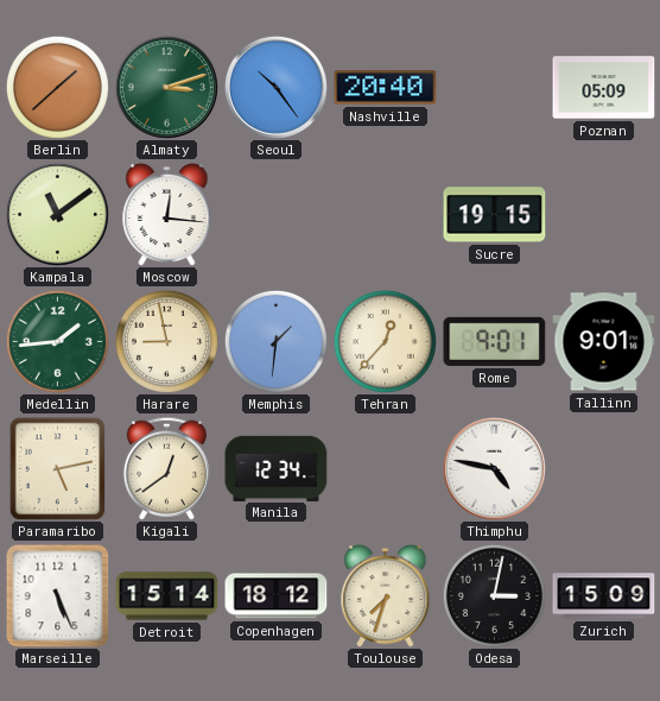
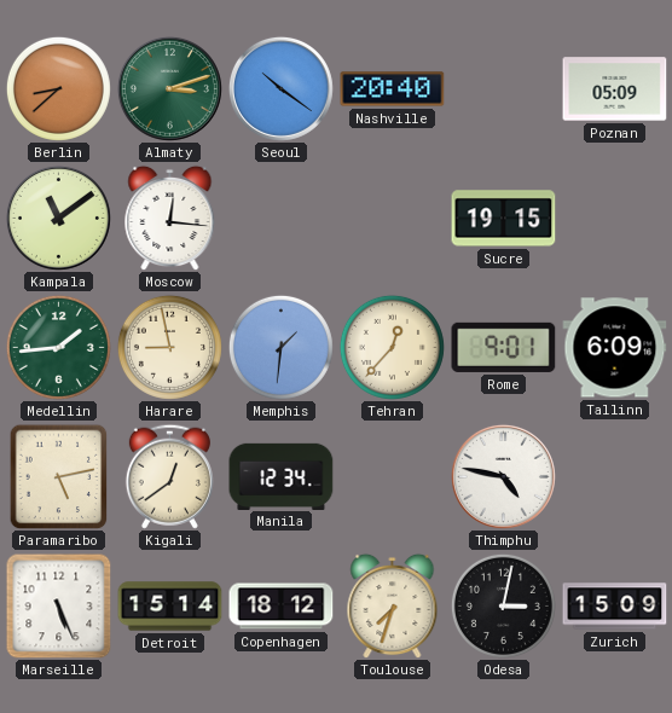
Berlin: 1:38 -> 8:38 (58, 88)
Seoul: 10:24 -> 10:21 (280, 88)
Tallinn: 9:01 -> 6:09 (615, 348)
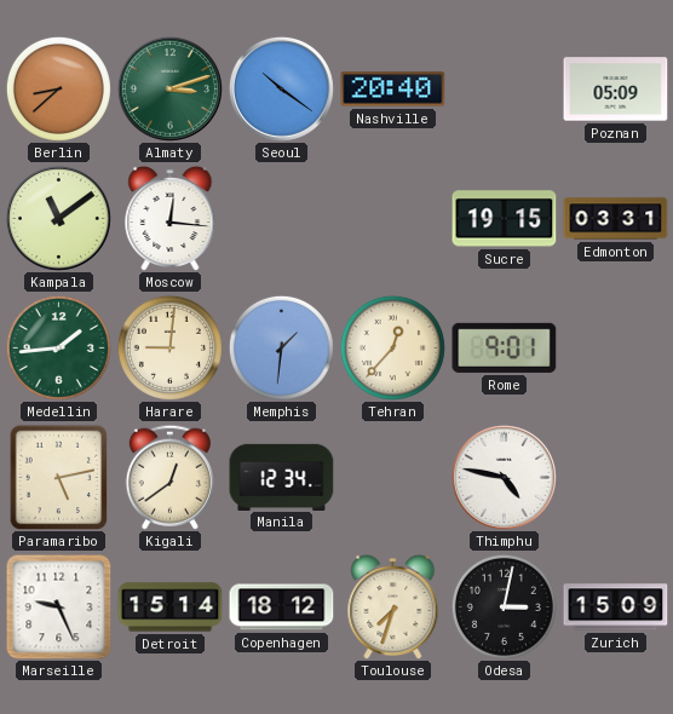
Edmonton: none -> 03:31 (616, 219)
Harare: 8:58 -> 9:01 (169, 347)
Tallinn: 6:09 -> none (615, 348)
Marseille: 5:26 -> 9:26 (59, 608)
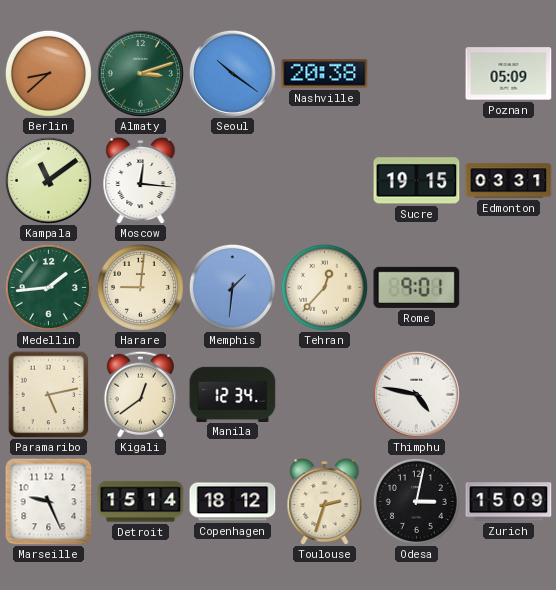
Nashville: 20:40 -> 20:38 (325, 74)
Toulouse: 7:33 -> 2:33 (325, 501)
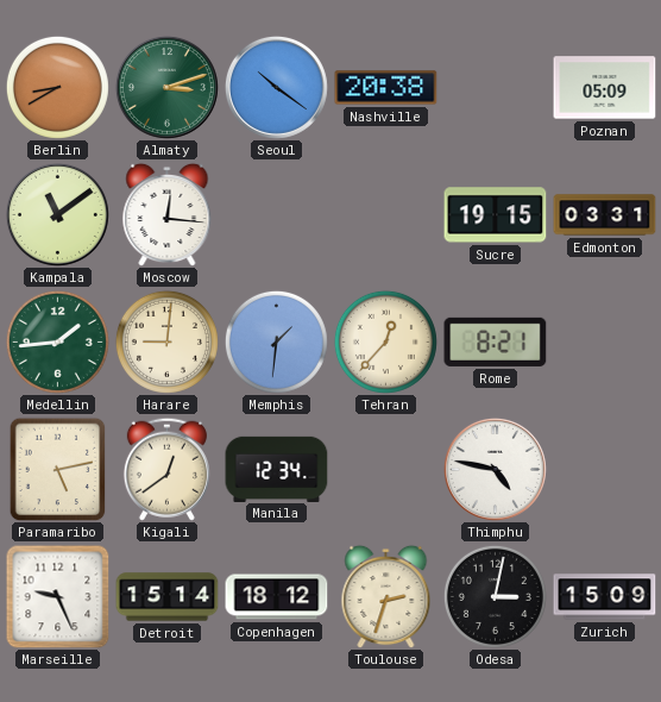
Berlin: 8:38 -> 8:40 (57, 87)
Rome: 9:01 -> 8:21 (496, 341)
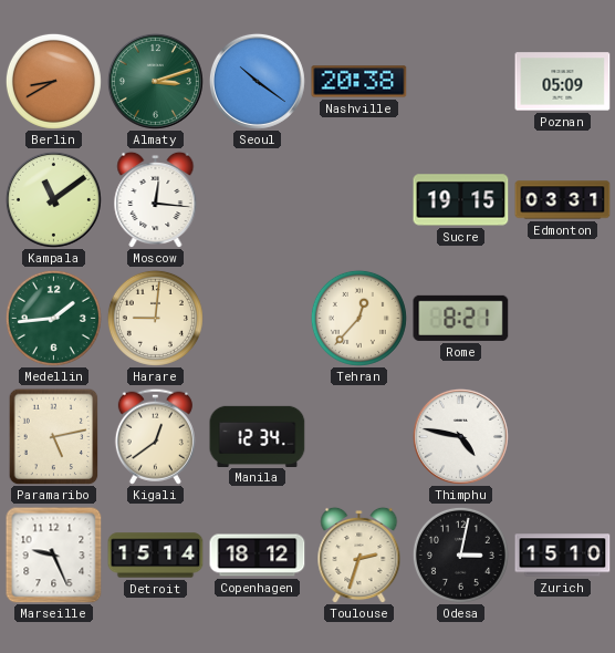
Memphis: 1:31 -> none (276, 341)
Zurich: 15:09 -> 15:10 (563, 556)
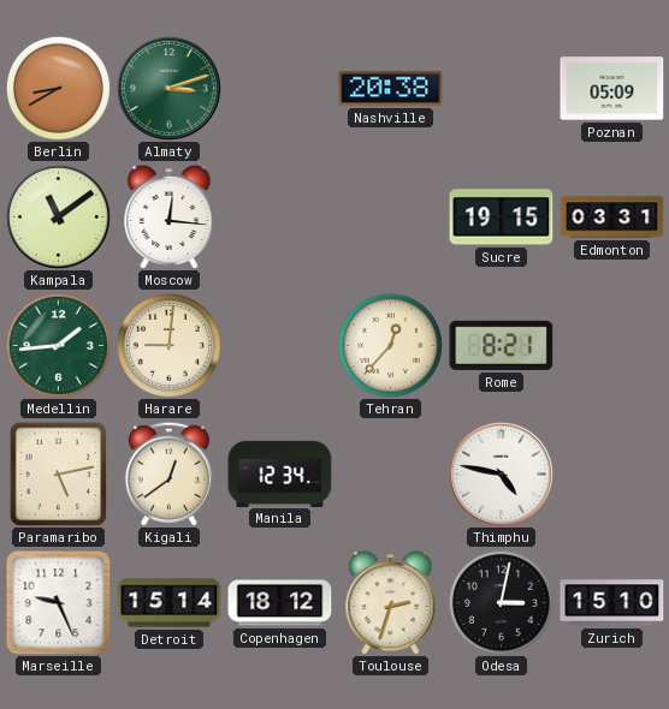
Seoul: 10:21 -> none (257, 81)
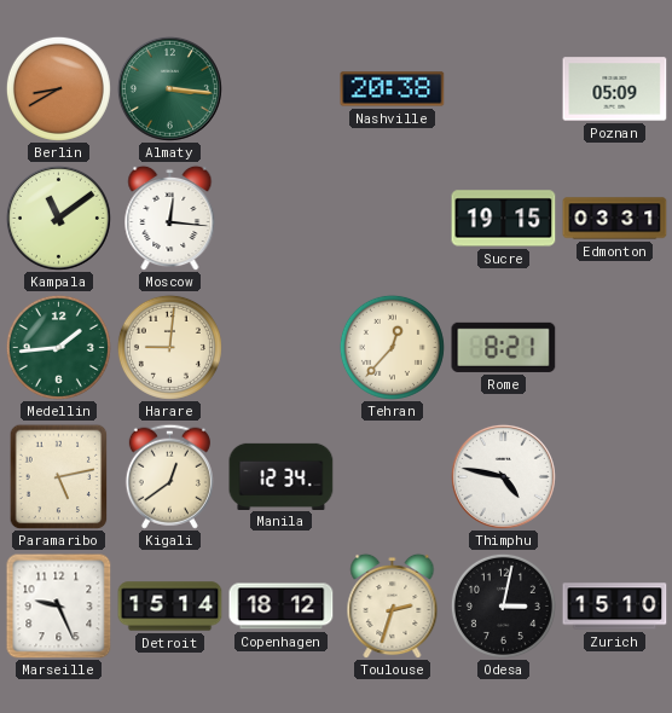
Almaty: 3:12 -> 3:16 (169, 88)
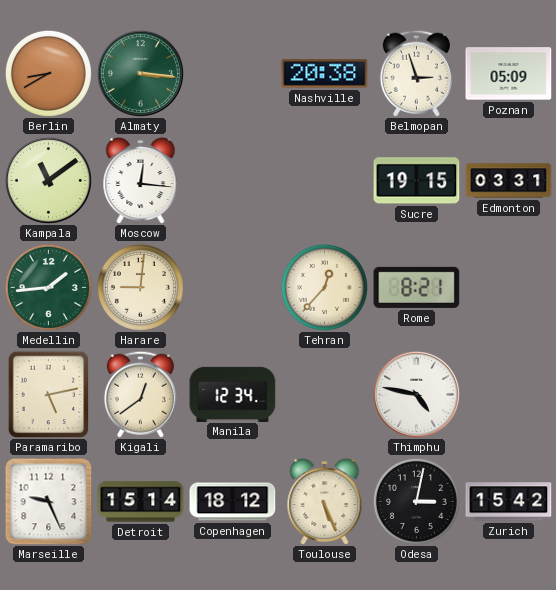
Belmopan: none -> 2:57 (416, 73)
Toulouse: 2:33 -> 5:26 (325, 501)
Zurich: 15:10 -> 15:42 (509, 502)
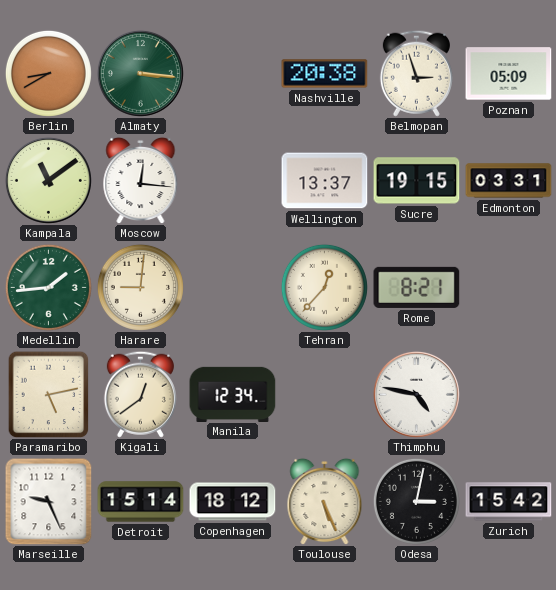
Wellington: none -> 13:37 (325, 181)
